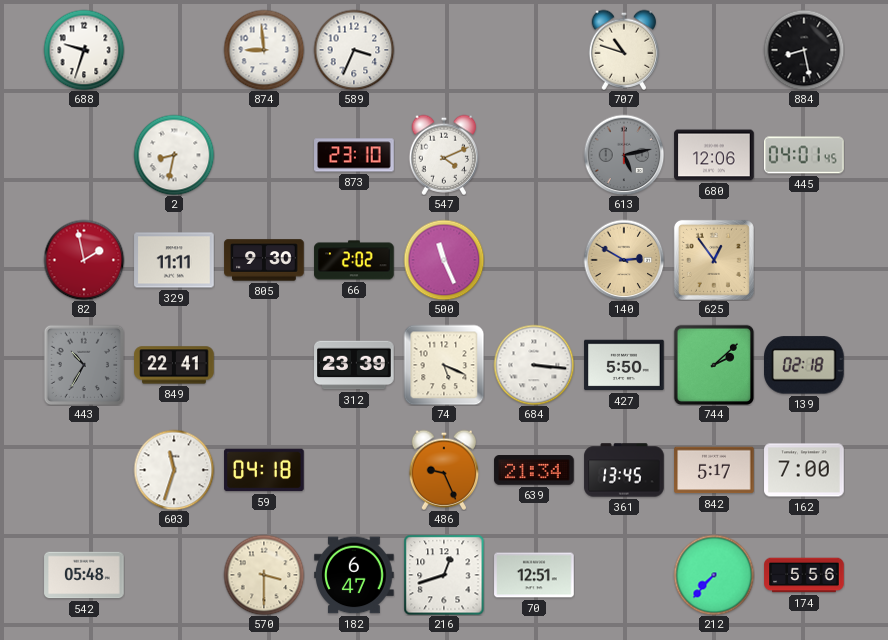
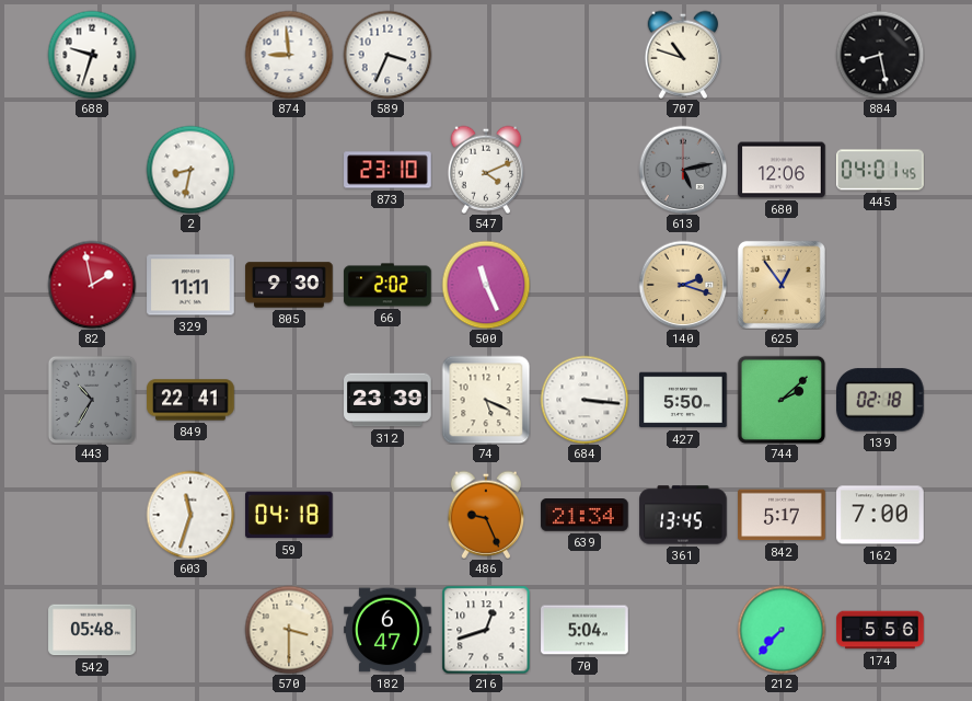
140: 2:50 -> 2:18 (683, 285)
70: 12:51 -> 5:04 (585, 630)
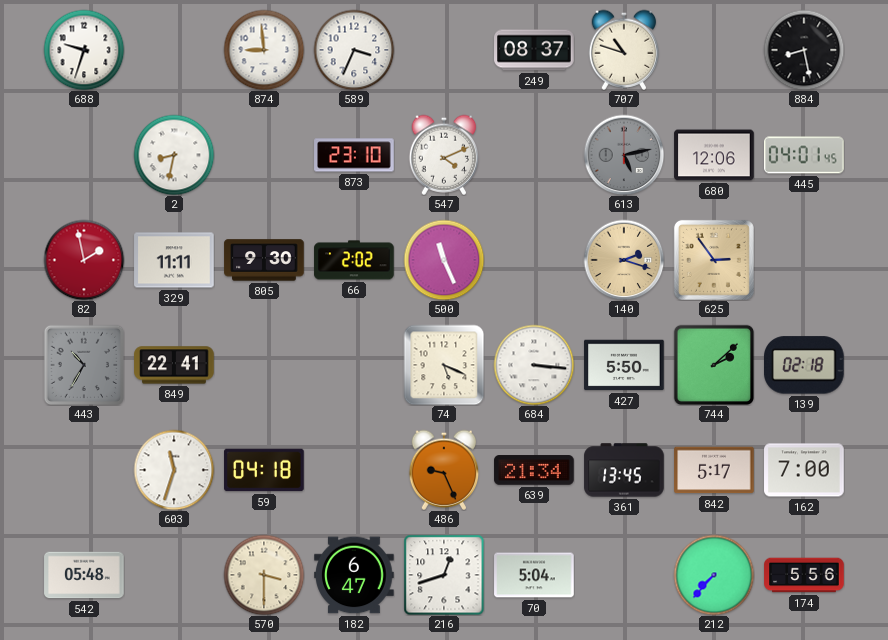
249: none -> 08:37 (534, 50)
625: 12:54 -> 2:54 (714, 260)
312: 23:39 -> none (387, 400)
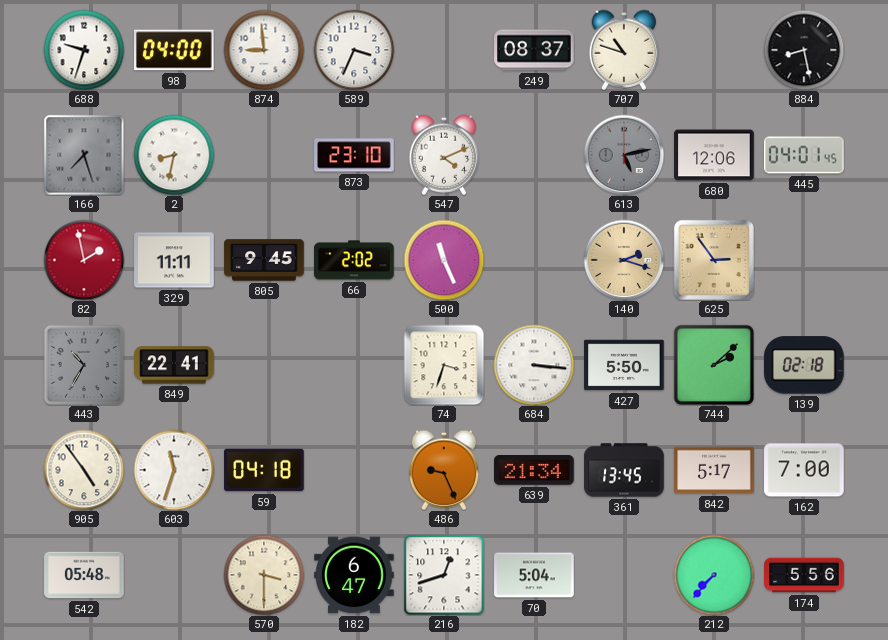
98: none -> 04:00 (175, 50)
166: none -> 7:27 (84, 155)
805: 9:30 -> 9:45 (264, 260)
74: 5:19 -> 3:33 (444, 365)
905: none -> 4:54 (84, 470)
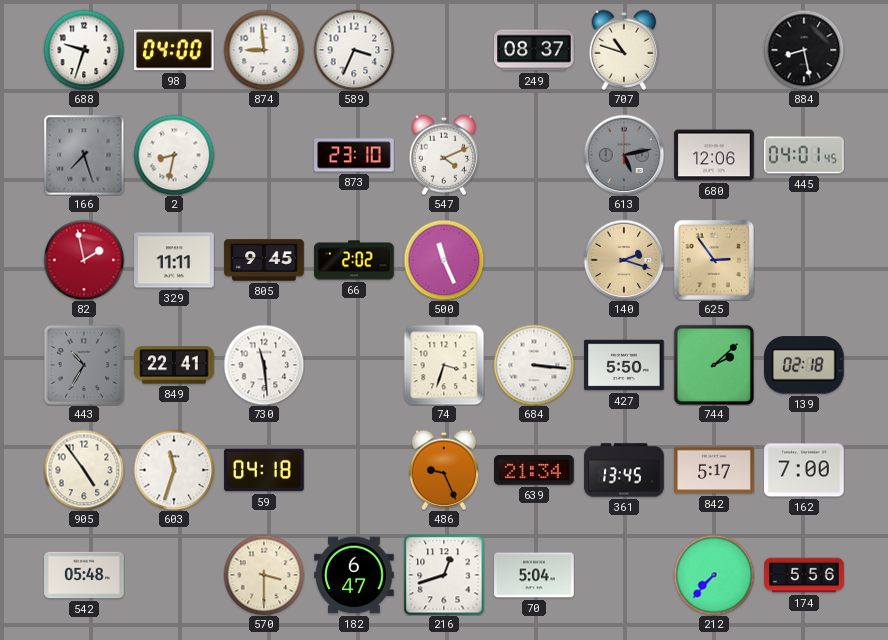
730: none -> 11:29 (264, 365)
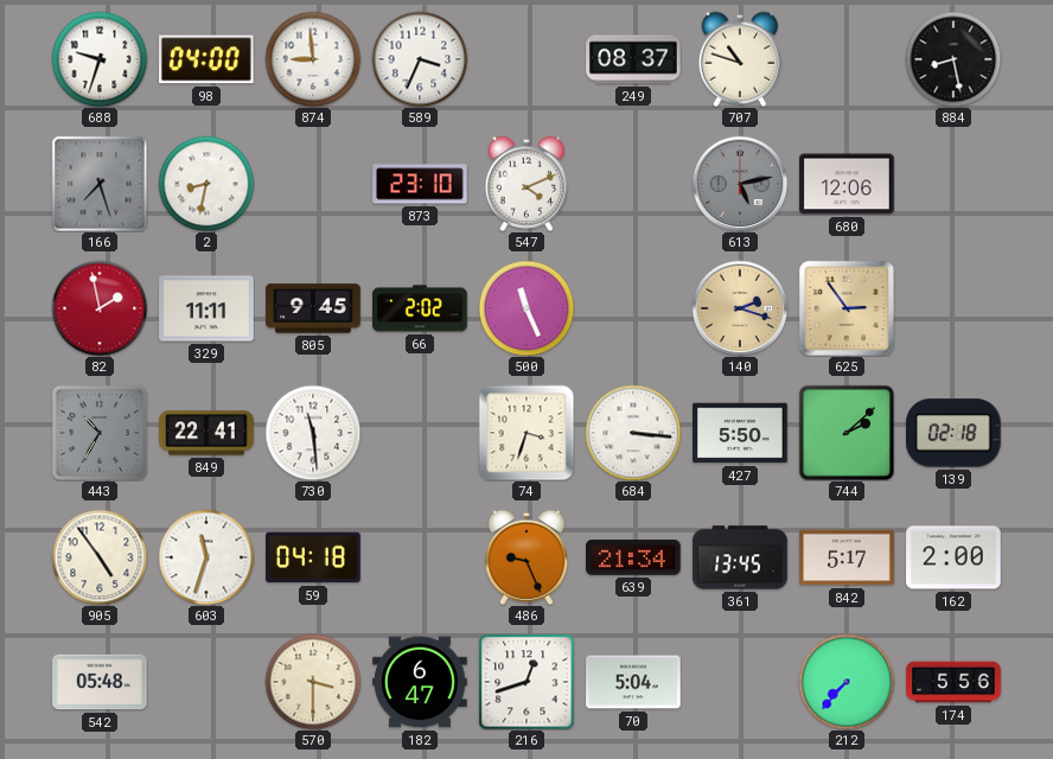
445: 04:01 -> none (804, 155)
162: 7:00 -> 2:00 (953, 557)
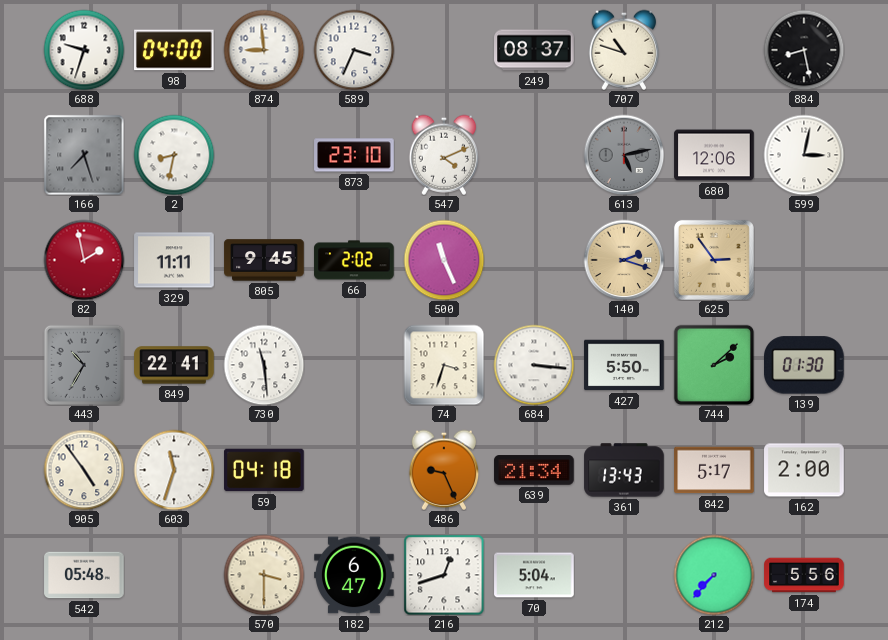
599: none -> 3:02 (804, 155)
139: 02:18 -> 01:30 (805, 365)
361: 13:45 -> 13:43 (624, 470)
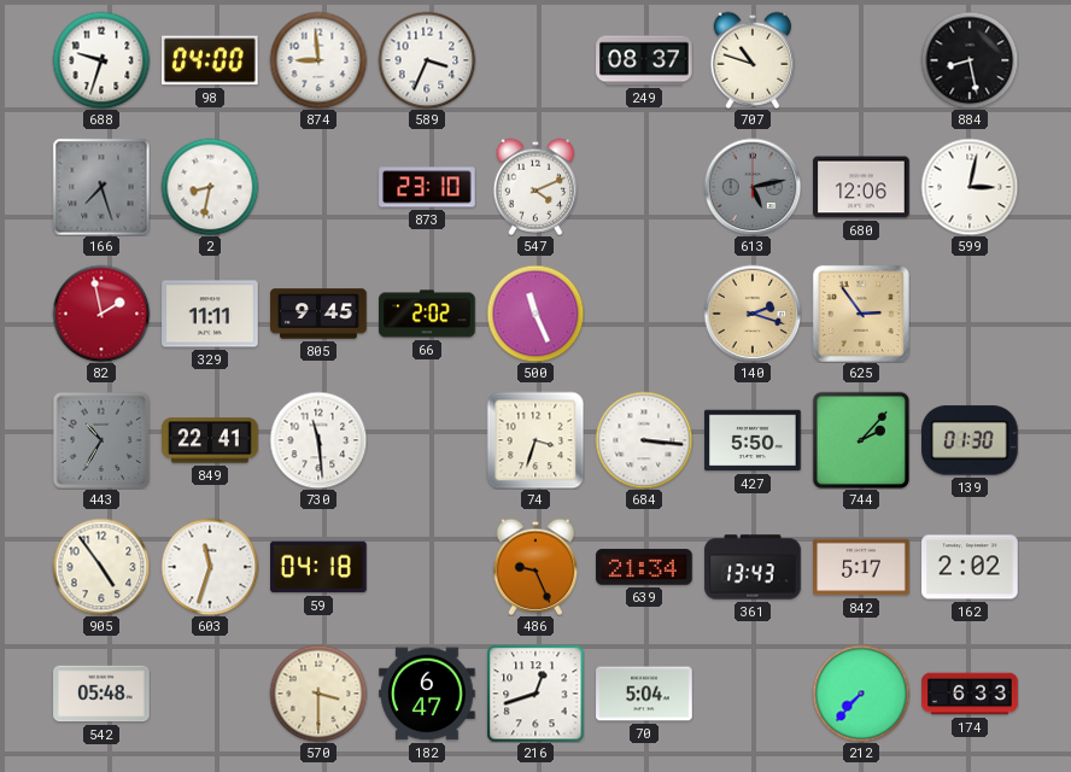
744: 2:08 -> 2:07 (860, 439)
162: 2:00 -> 2:02 (970, 567)
174: 5:56 -> 6:33 (970, 694)
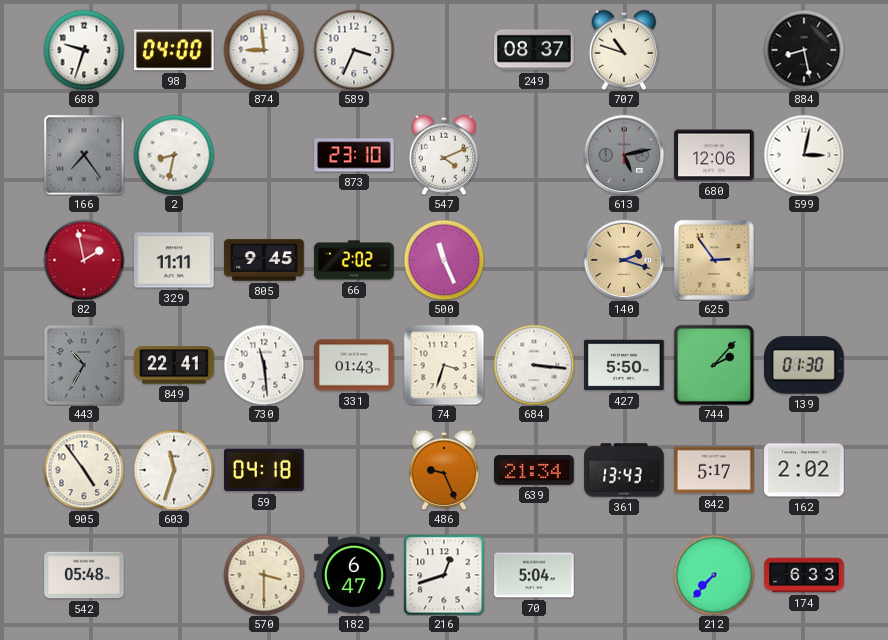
166: 7:27 -> 7:24 (84, 155)
331: none -> 01:43 (354, 365)
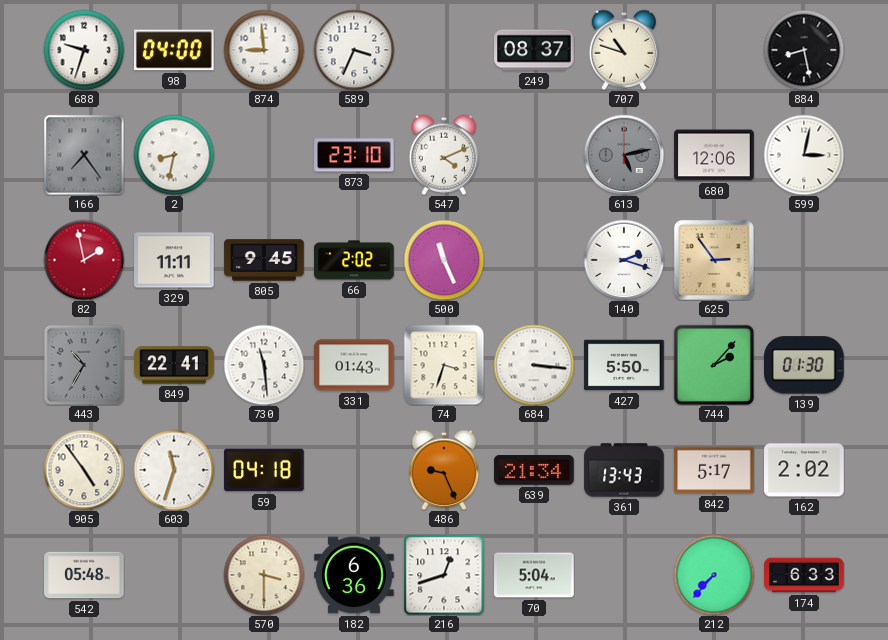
140 dial: champagne -> white (624, 260)
182: 6:47 -> 6:36 (354, 575)
